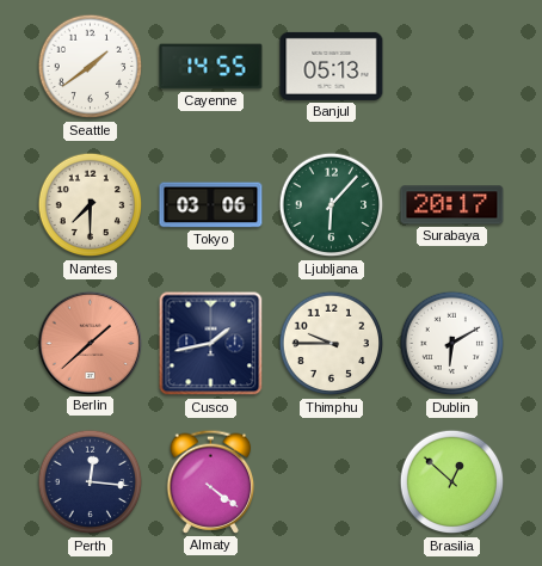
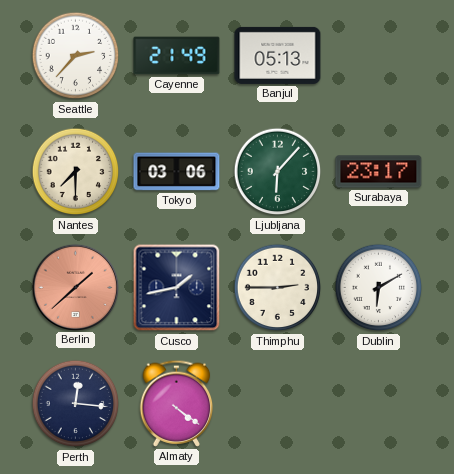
Seattle: 1:39 -> 2:37 (76, 56)
Cayenne: 14:55 -> 21:49 (177, 56)
Surabaya: 20:17 -> 23:17 (379, 172)
Thimphu: 9:45 -> 2:45 (278, 288)
Brasilia: 12:52 -> none (452, 482)
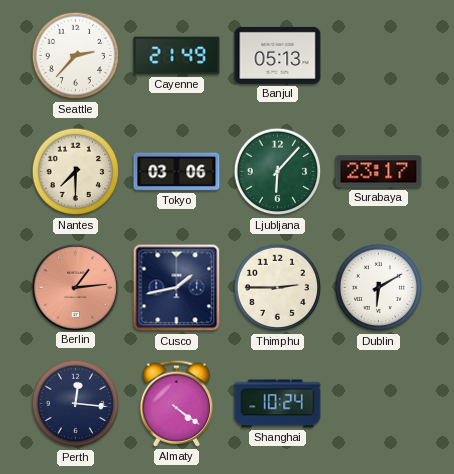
Berlin: 1:38 -> 1:14 (75, 287)
Shanghai: none -> 10:24 (278, 404)
